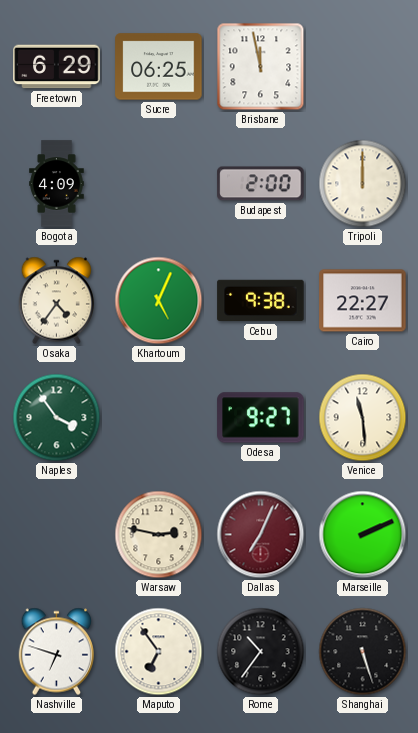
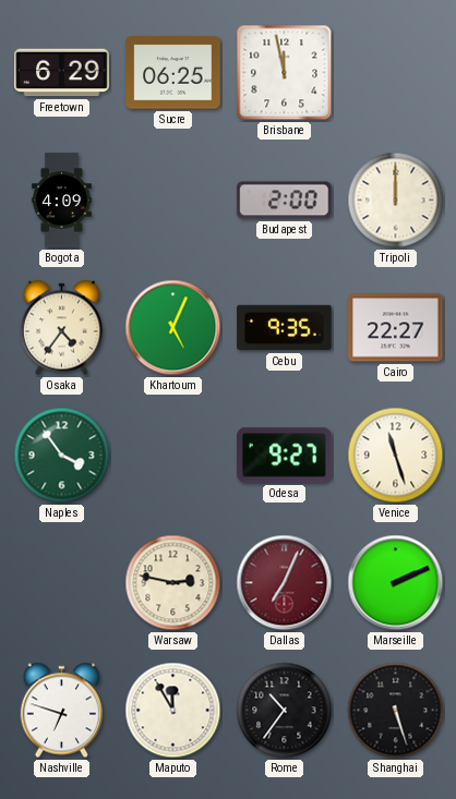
Cebu: 9:38 -> 9:35 (285, 328)
Venice: 11:29 -> 11:27 (396, 456)
Maputo: 6:54 -> 11:55 (173, 711)
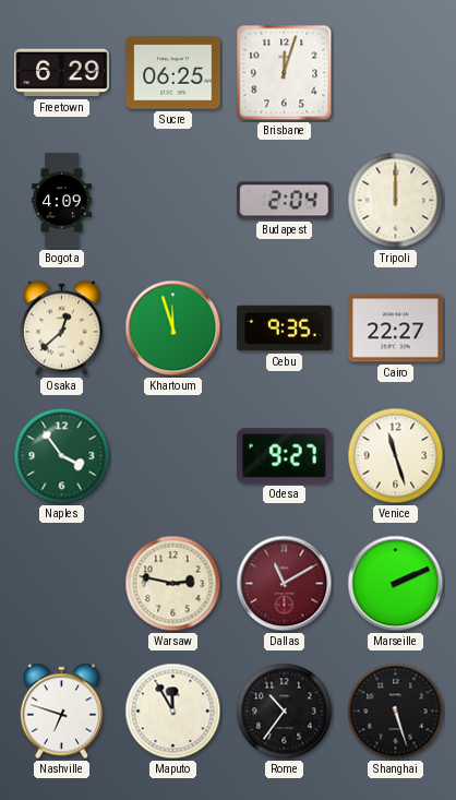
Brisbane: 11:58 -> 12:03 (285, 73)
Budapest: 2:00 -> 2:04 (285, 201)
Osaka: 4:36 -> 12:38 (62, 329)
Khartoum: 5:04 -> 11:57 (173, 329)
Dallas: 7:04 -> 11:10 (285, 584)
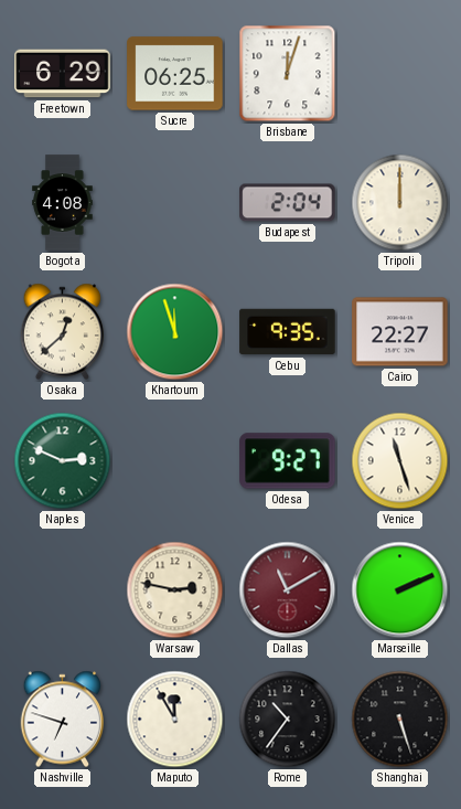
Bogota: 4:09 -> 4:08 (63, 203)
Naples: 3:54 -> 2:49 (63, 461)
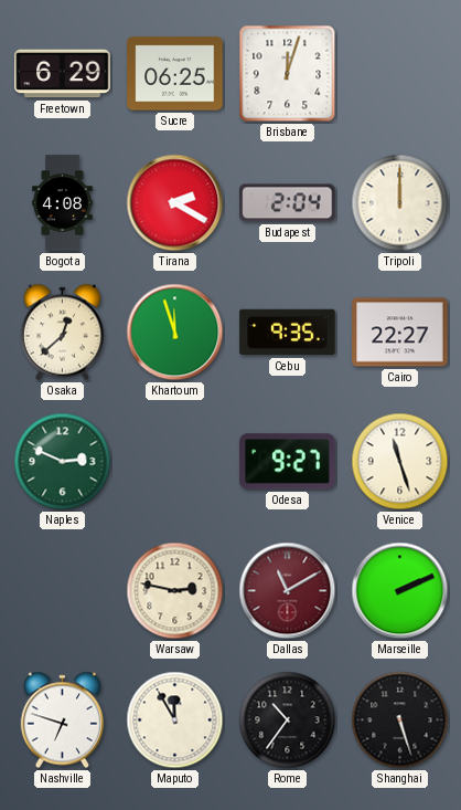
Tirana: none -> 2:20 (175, 203)
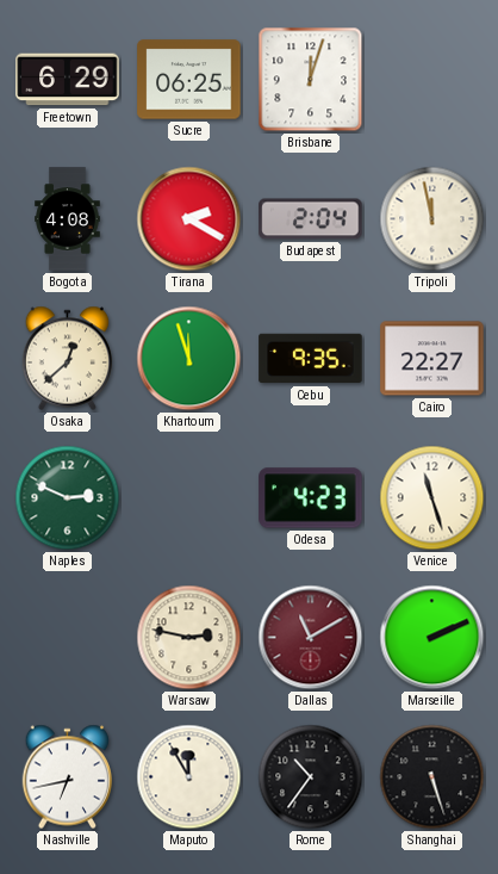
Tripoli: 12:00 -> 11:58 (432, 219)
Odesa: 9:27 -> 4:23 (311, 498)
Nashville: 6:48 -> 6:43 (68, 777)
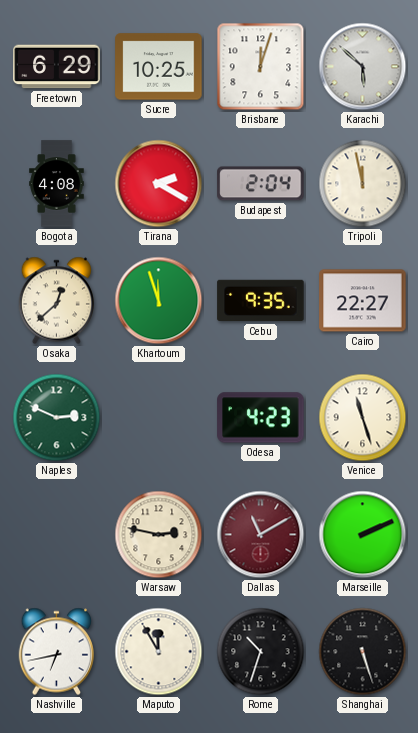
Sucre: 06:25 -> 10:25 (159, 67)
Karachi: none -> 5:52 (363, 67)
Rome: 10:36 -> 10:33 (261, 652)
